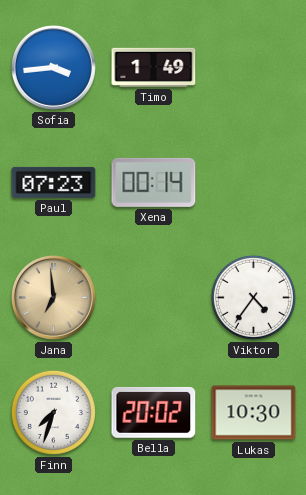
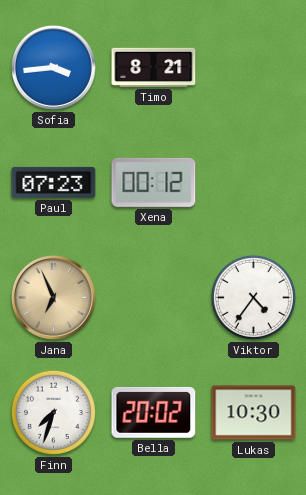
Timo: 1:49 -> 8:21 (154, 67)
Xena: 00:14 -> 00:12 (154, 182)
Jana: 6:59 -> 6:56 (53, 297)
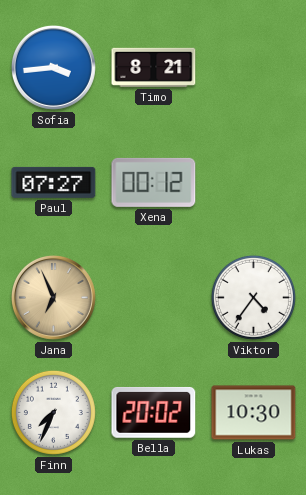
Paul: 07:23 -> 07:27 (54, 182)
Finn: 7:33 -> 7:34 (53, 412)
